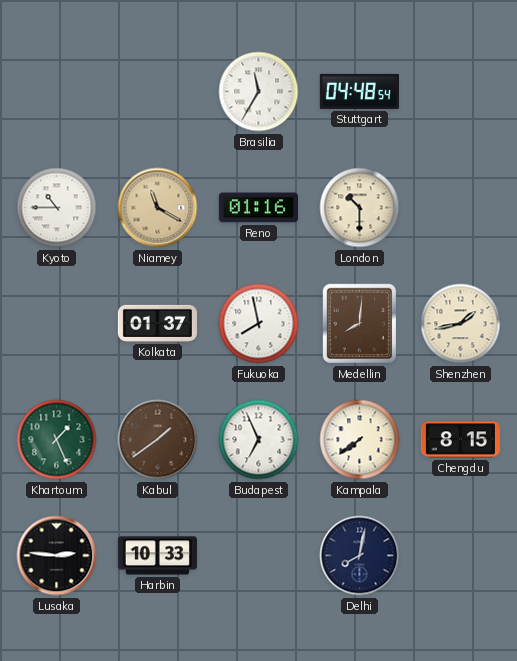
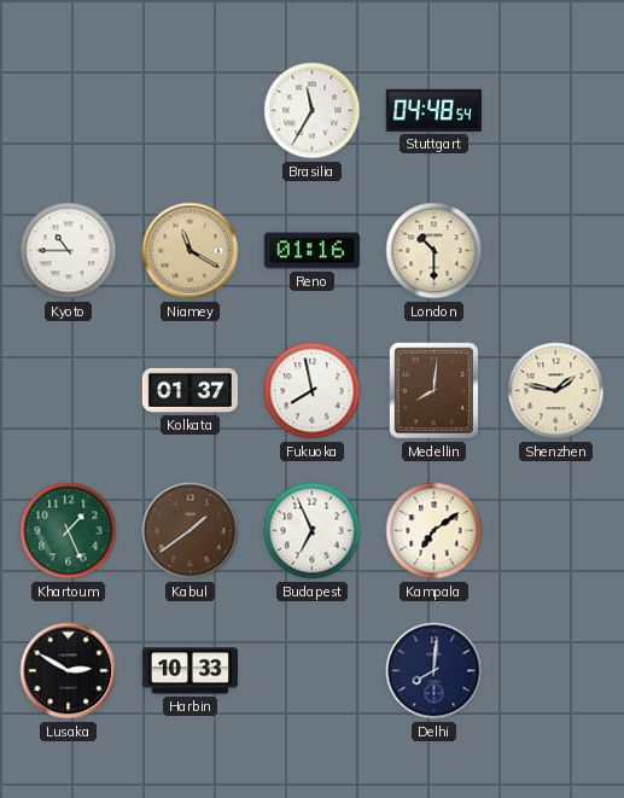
Shenzhen: 1:43 -> 1:47 (556, 391)
Kampala: 7:39 -> 7:09 (435, 531)
Chengdu: 8:15 -> none (460, 440)
Lusaka: 2:46 -> 2:50 (69, 671)
Delhi: 8:02 -> 8:01 (435, 671)
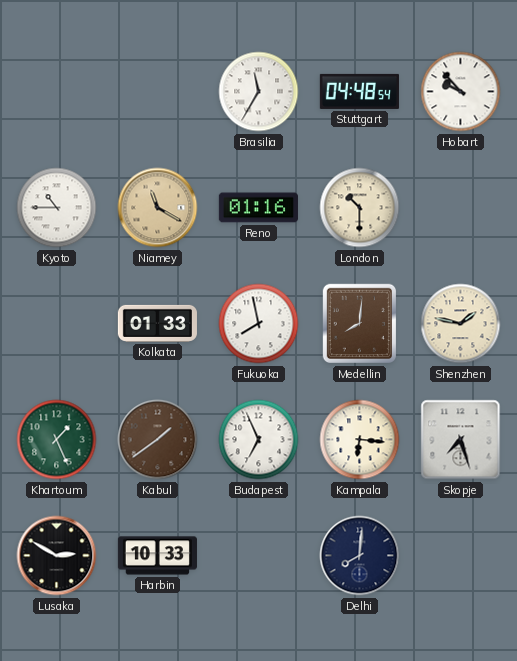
Hobart: none -> 9:53 (461, 92)
Kolkata: 01:37 -> 01:33 (157, 323)
Kampala: 7:09 -> 6:16 (360, 440)
Skopje: none -> 7:27 (461, 440)
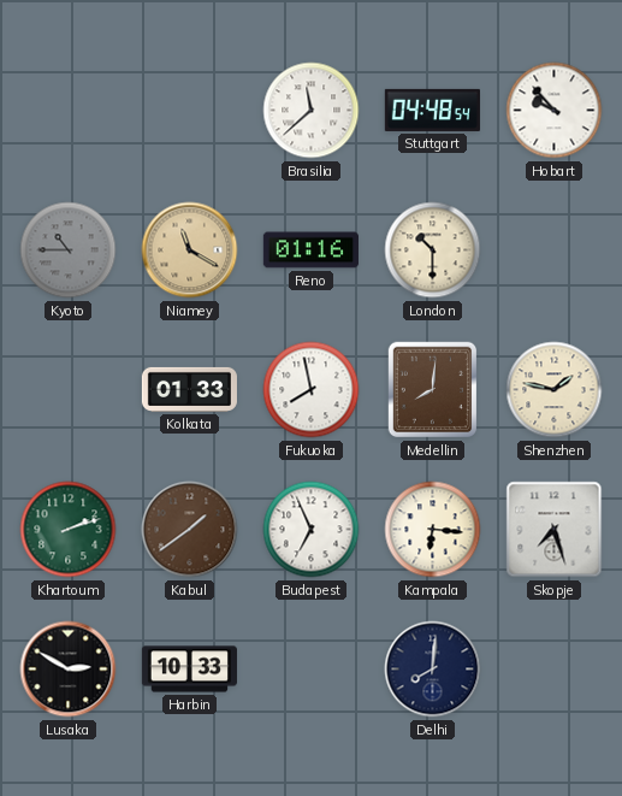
Brasilia: 11:35 -> 11:38 (312, 111)
Kyoto dial: white -> grey (69, 250)
Khartoum: 1:26 -> 2:12 (69, 530)
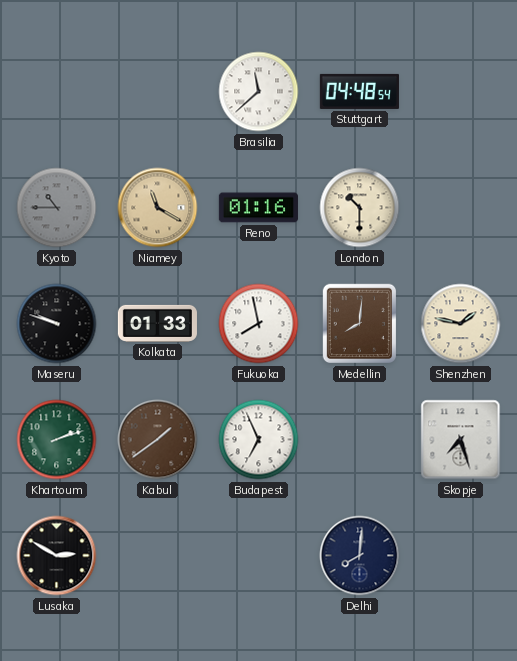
Hobart: 9:53 -> none (555, 111)
Maseru: none -> 9:48 (57, 324)
Kampala: 6:16 -> none (433, 530)
Harbin: 10:33 -> none (189, 670)
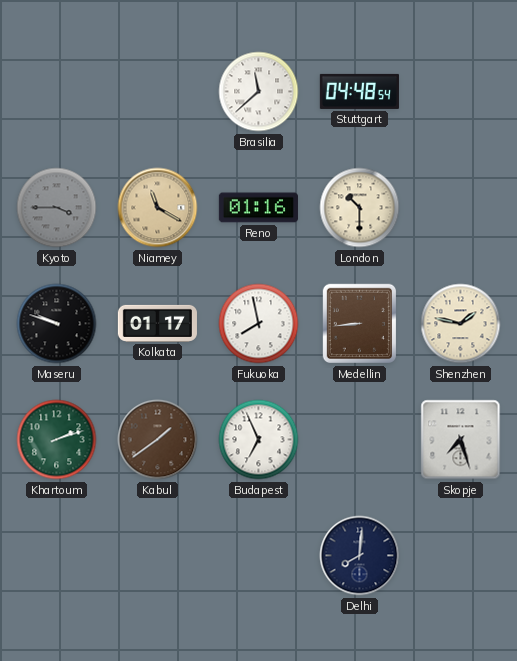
Kyoto: 10:45 -> 3:45 (57, 208)
Kolkata: 01:33 -> 01:17 (157, 323)
Medellin: 8:01 -> 8:44 (359, 324)
Lusaka: 2:50 -> none (57, 556)
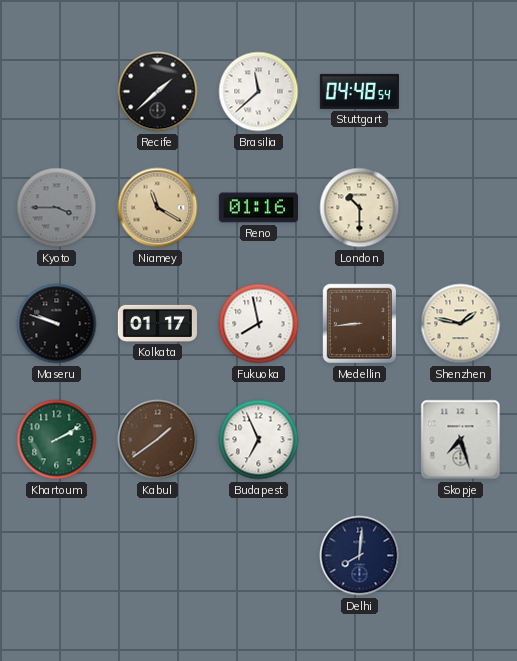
Recife: none -> 1:38 (158, 92)
Khartoum: 2:12 -> 2:10 (57, 440)
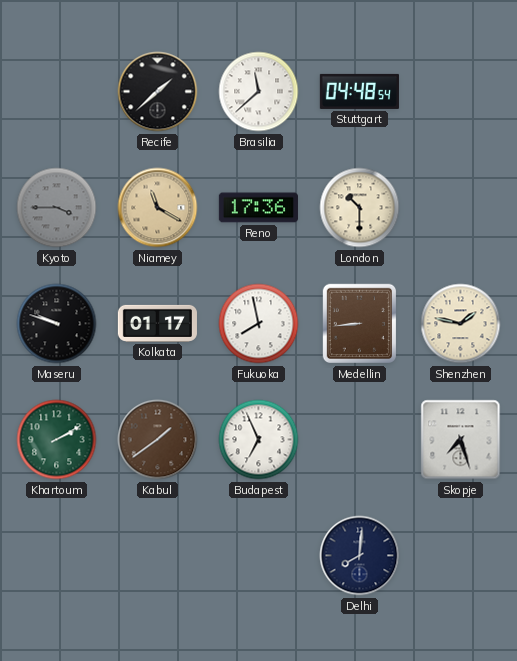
Reno: 01:16 -> 17:36 (258, 208)
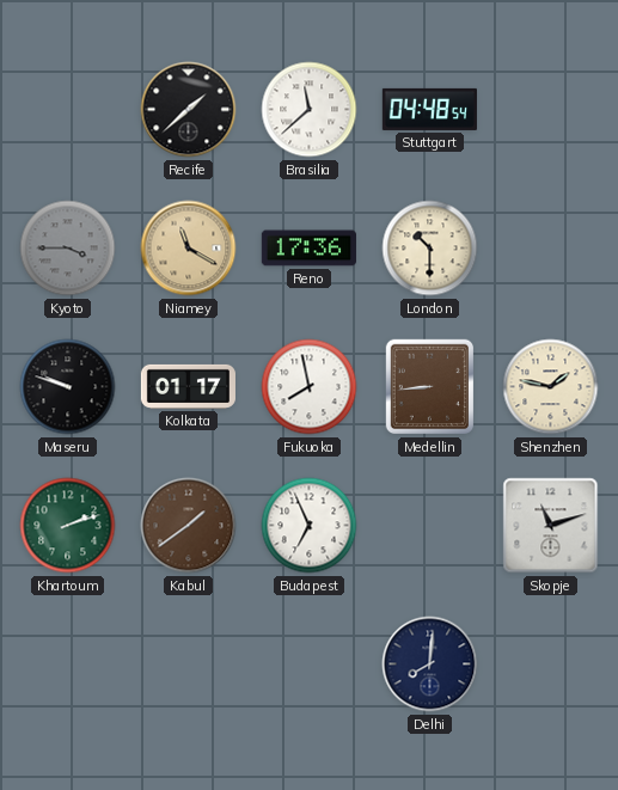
Khartoum: 2:10 -> 2:12 (68, 526)
Skopje: 7:27 -> 11:12 (551, 526)
